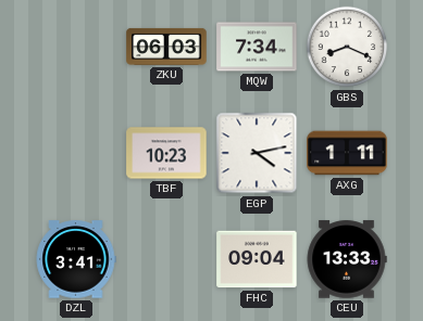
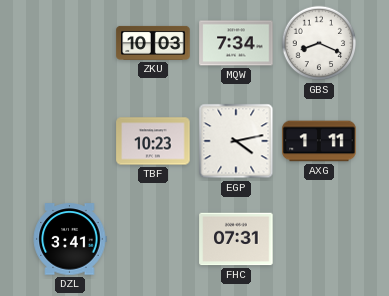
ZKU: 06:03 -> 10:03 (153, 43)
FHC: 09:04 -> 07:31 (236, 239)
CEU: 13:33 -> none (347, 259)
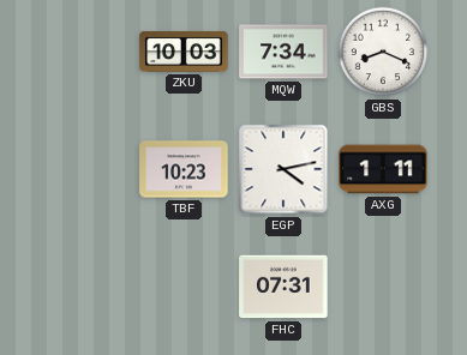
DZL: 3:41 -> none (70, 239)
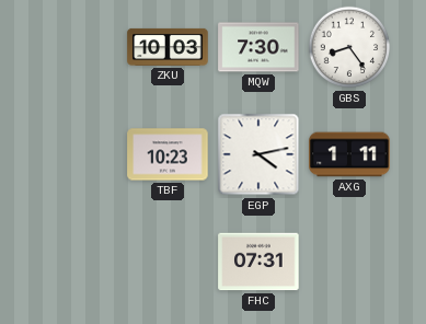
MQW: 7:34 -> 7:30 (258, 47)
GBS: 8:19 -> 8:24 (349, 47)
